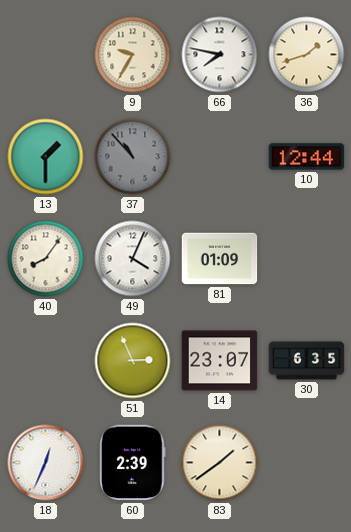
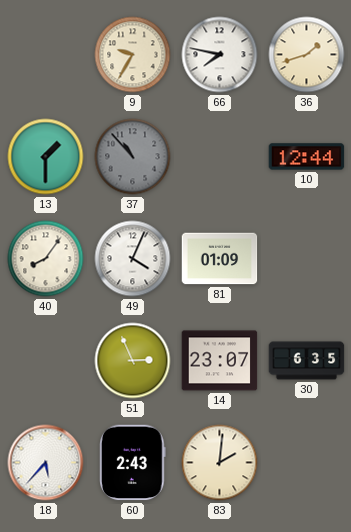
18: 12:34 -> 5:37 (46, 463)
60: 2:39 -> 2:43 (133, 463)
83: 1:39 -> 2:01 (220, 463)
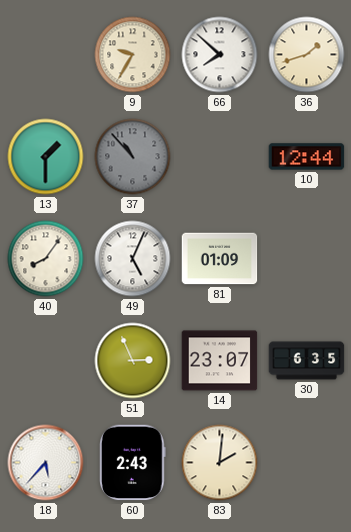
66: 7:47 -> 7:52 (220, 55)
49: 4:04 -> 5:04 (133, 259)
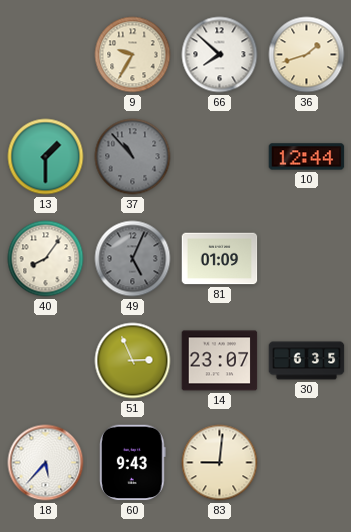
49 dial: white -> grey (133, 259)
60: 2:43 -> 9:43 (133, 463)
83: 2:01 -> 9:01 (220, 463)
